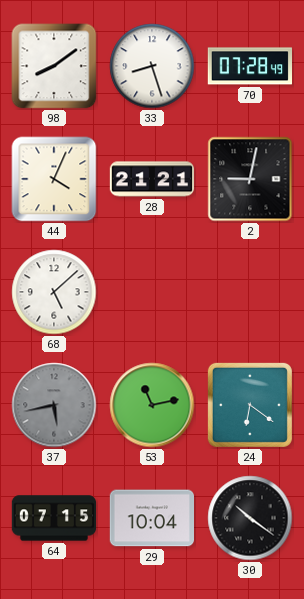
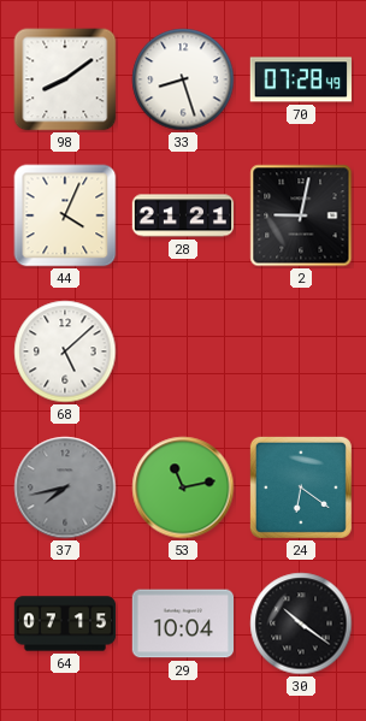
37: 5:43 -> 7:43 (65, 487)
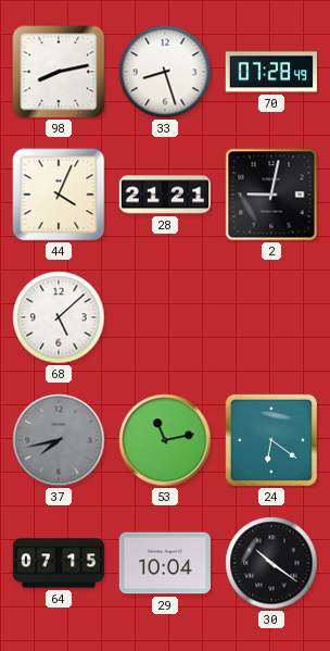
98: 8:09 -> 8:13 (59, 72)
